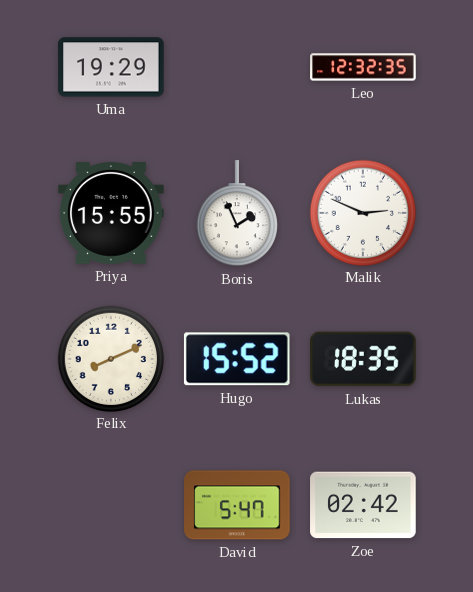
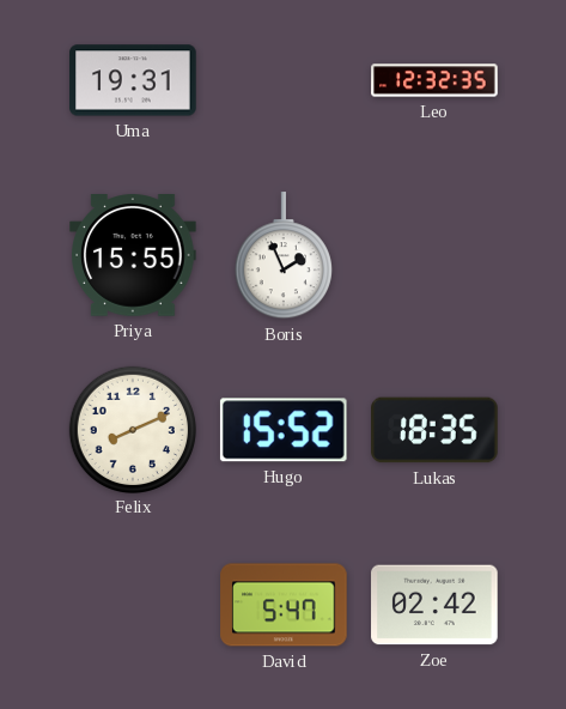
Uma: 19:29 -> 19:31 (133, 80)
Malik: 2:49 -> none (362, 212)
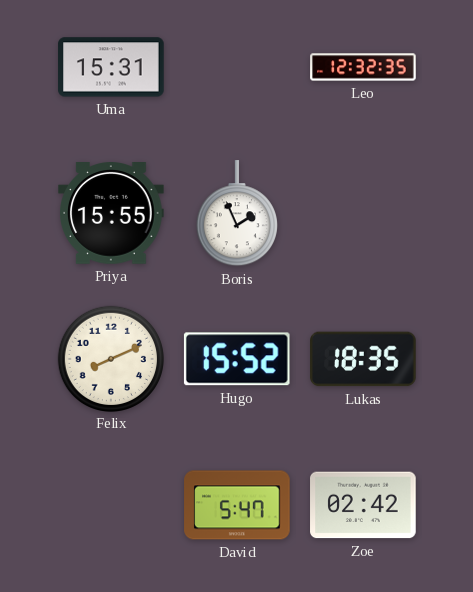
Uma: 19:31 -> 15:31 (111, 67)
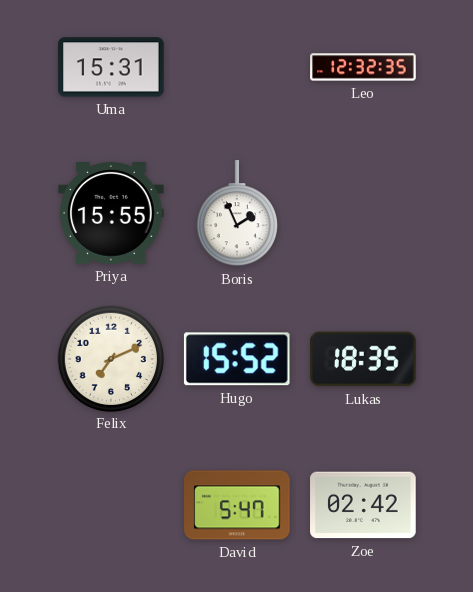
Felix: 8:11 -> 7:11 (110, 358)
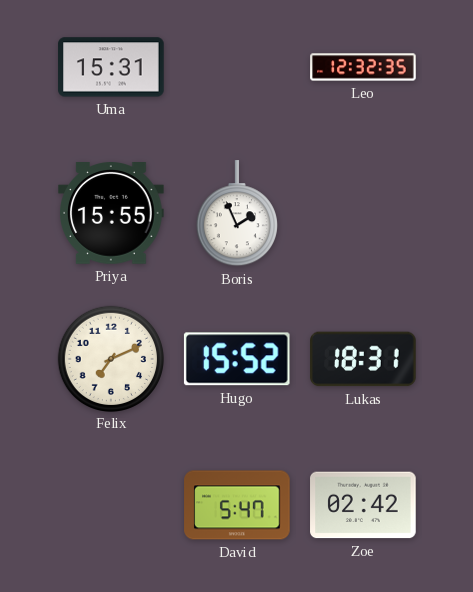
Lukas: 18:35 -> 18:31 (363, 359)
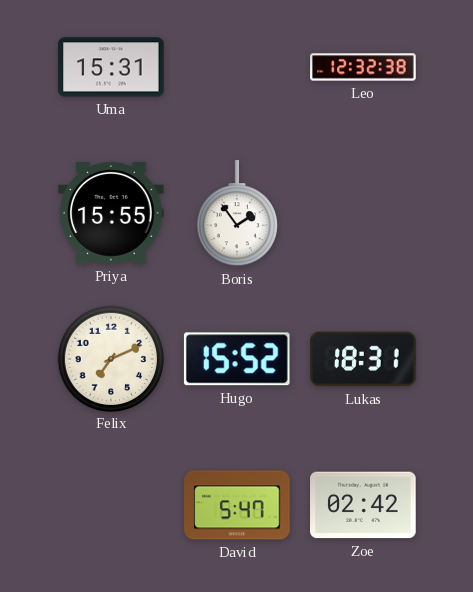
Leo: 12:32:35 -> 12:32:38 (363, 67)
Boris: 1:56 -> 1:54 (237, 214)
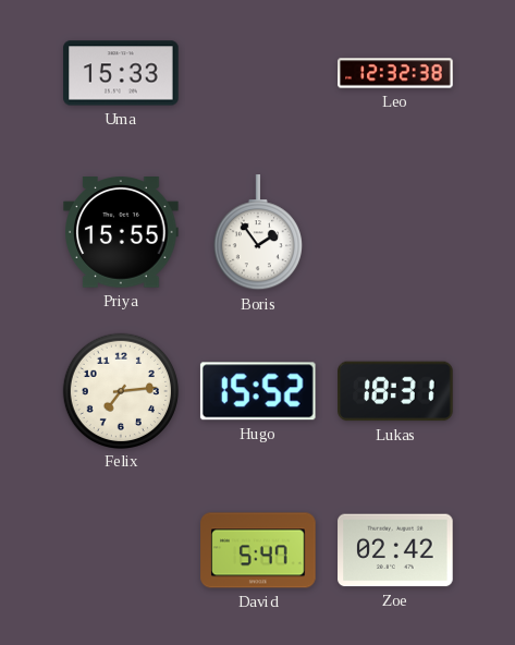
Uma: 15:31 -> 15:33 (121, 73)
Felix: 7:11 -> 7:14 (120, 390)
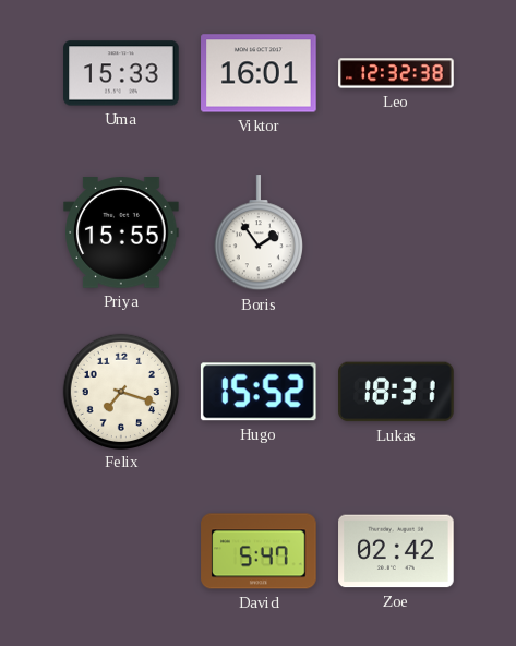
Viktor: none -> 16:01 (259, 73)
Felix: 7:14 -> 7:18 (120, 391)
